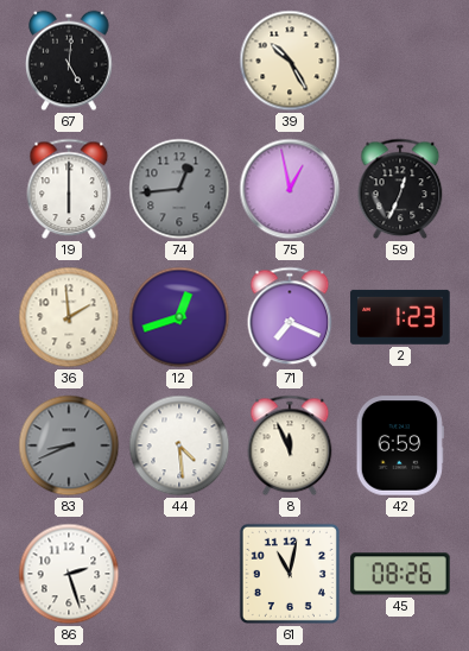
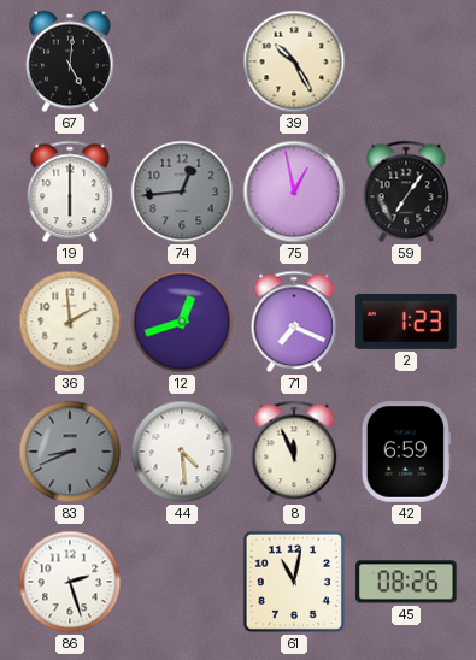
59: 12:34 -> 7:06 (406, 191)
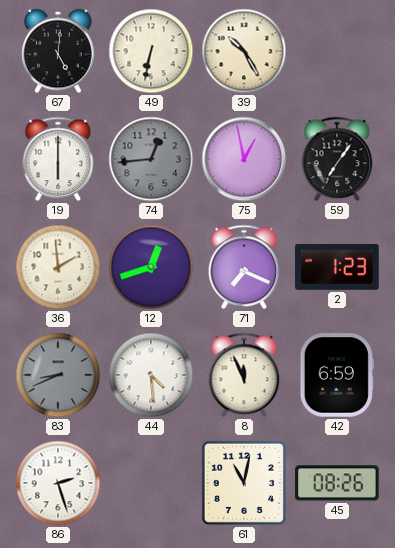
49: none -> 6:32 (151, 51)
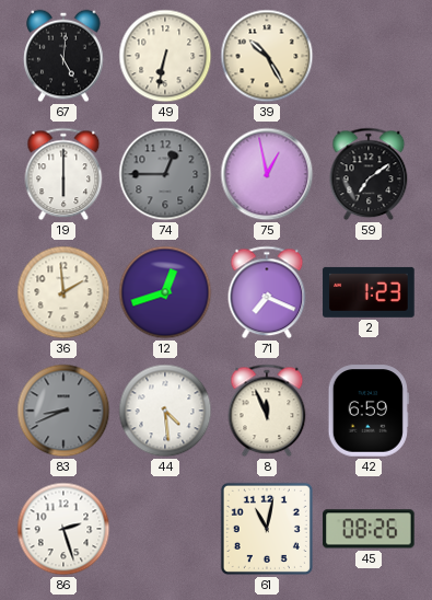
74: 12:44 -> 12:45 (165, 174)
59: 7:06 -> 7:09 (369, 174)
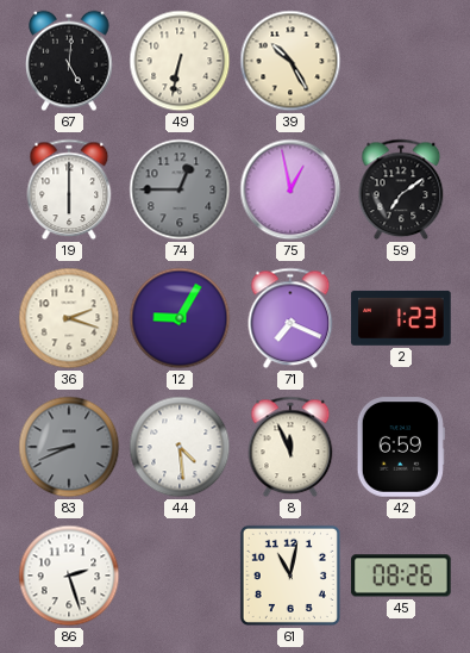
36: 1:59 -> 2:18 (69, 318)
12: 12:42 -> 9:05 (180, 318)
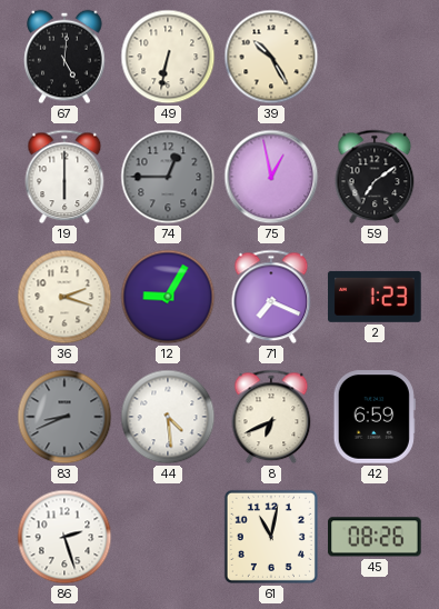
8: 11:56 -> 6:41 (271, 417)
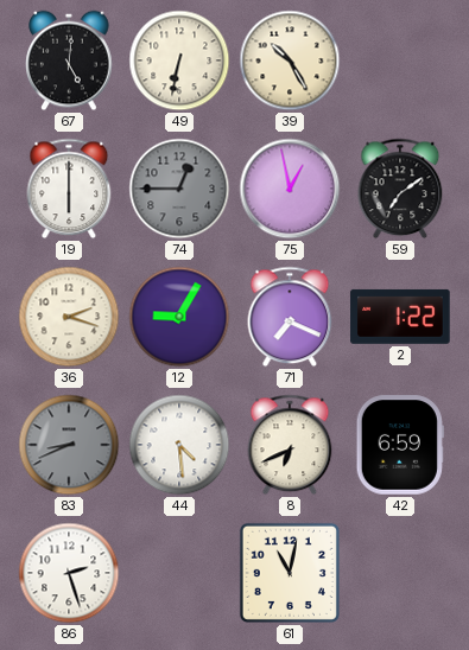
2: 1:23 -> 1:22 (400, 317)
45: 08:26 -> none (375, 537)
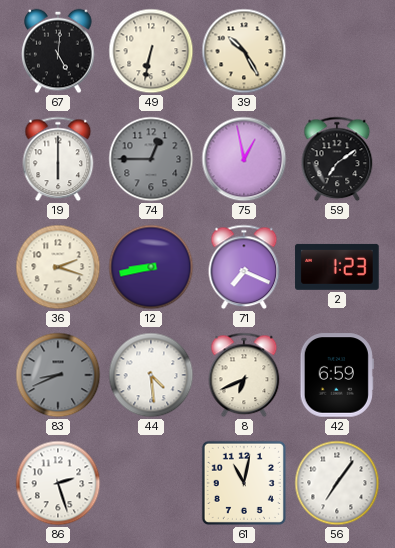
12: 9:05 -> 8:43 (151, 267)
2: 1:22 -> 1:23 (337, 267)
56: none -> 7:06 (337, 483)
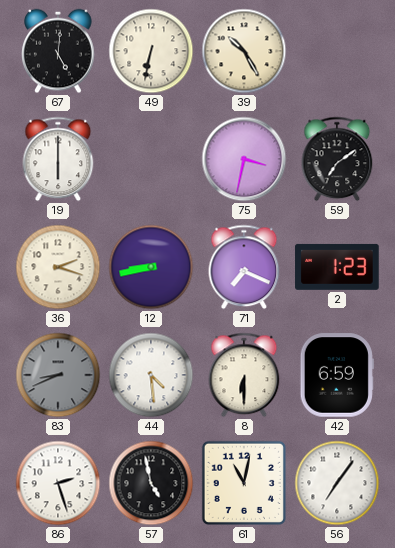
74: 12:45 -> none (151, 159)
75: 12:58 -> 3:32 (244, 159)
8: 6:41 -> 6:30 (244, 375)
57: none -> 4:58 (151, 483)
